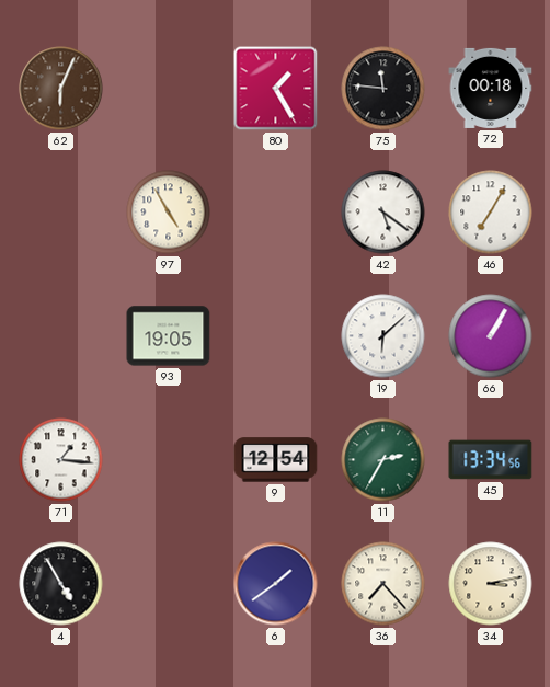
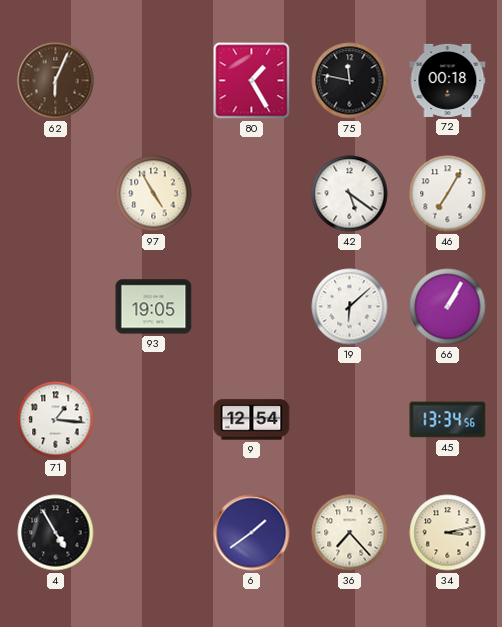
75: 11:46 -> 11:47 (350, 81)
11: 2:35 -> none (383, 460)
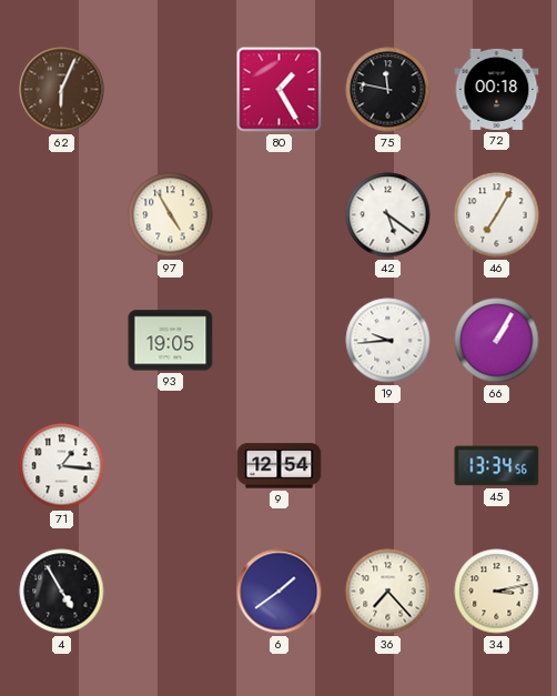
19: 6:08 -> 9:44 (388, 341)
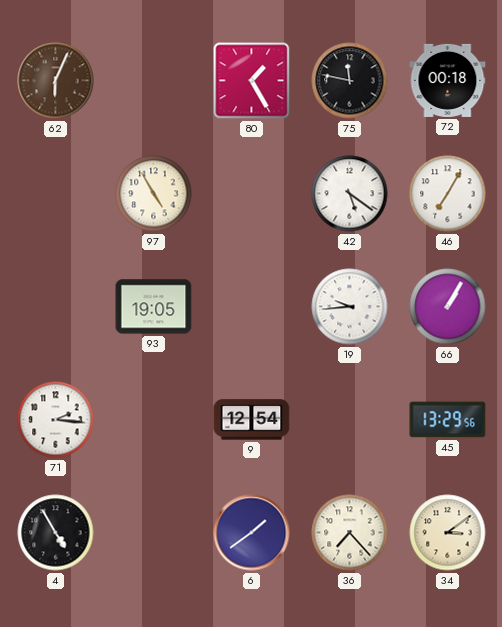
71: 1:16 -> 2:16 (56, 420)
45: 13:34 -> 13:29 (448, 420)
34: 3:13 -> 3:09 (448, 533)
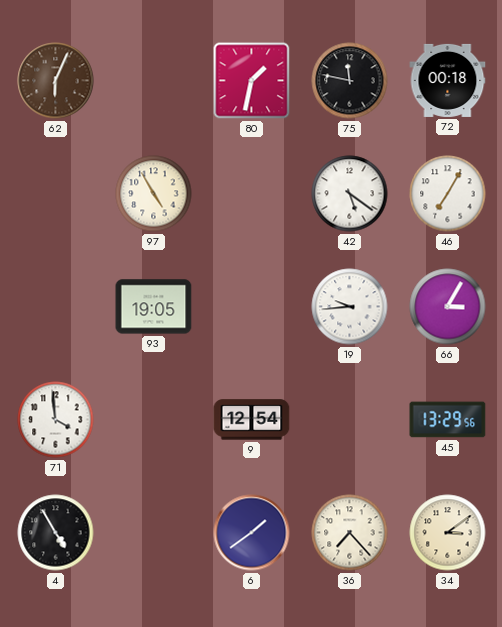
80: 1:25 -> 1:32 (252, 81)
66: 1:05 -> 3:05 (448, 307)
71: 2:16 -> 3:59 (56, 420)
